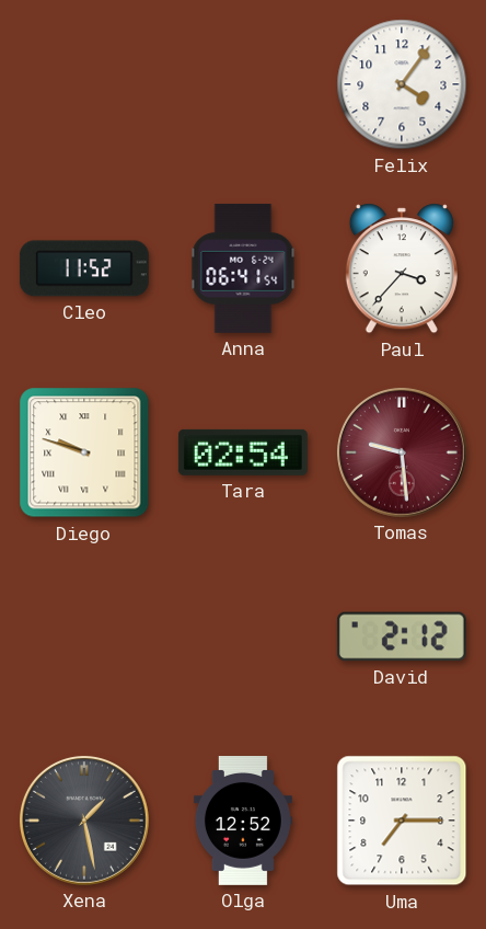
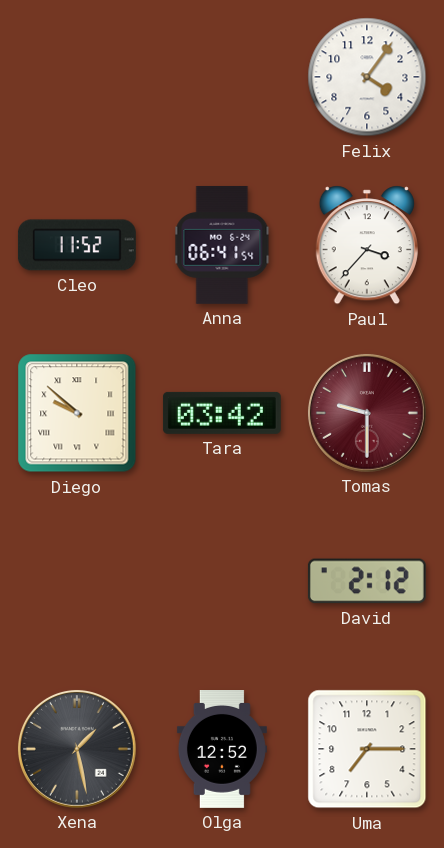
Diego: 9:48 -> 9:52 (77, 413)
Tara: 02:54 -> 03:42 (222, 413)
Tomas: 9:29 -> 9:30 (367, 413)
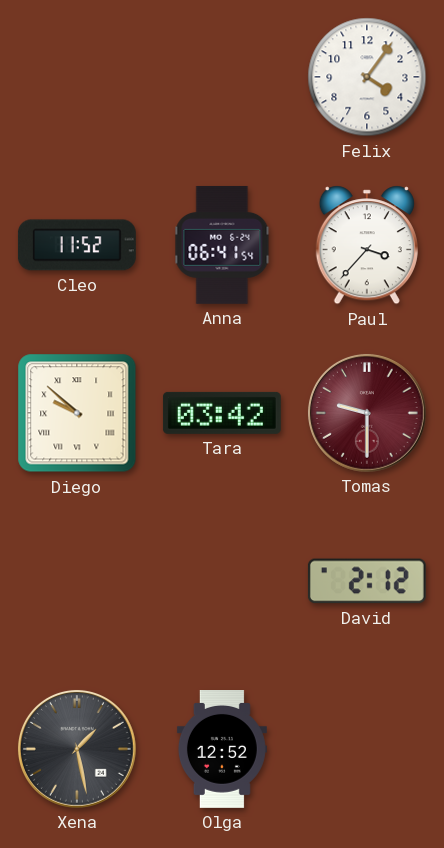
Uma: 7:15 -> none (367, 749)
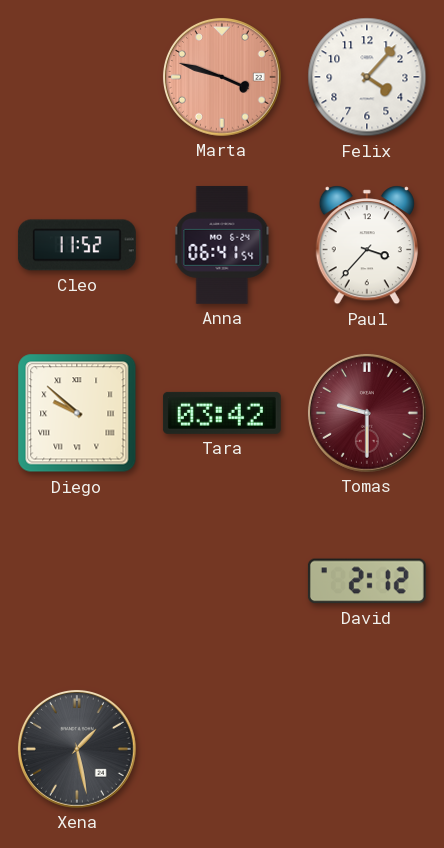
Marta: none -> 3:48 (222, 77)
Felix: 4:06 -> 4:07 (367, 77)
Olga: 12:52 -> none (222, 750)
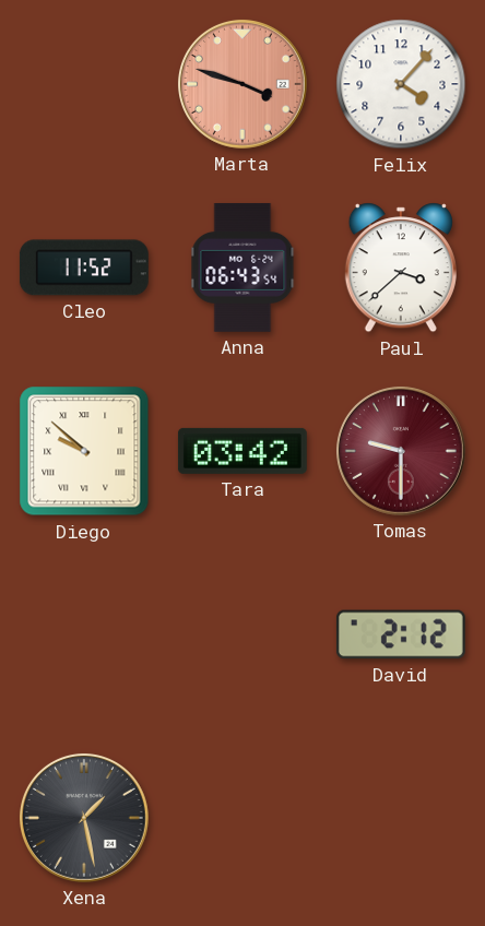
Anna: 06:41 -> 06:43 (242, 268)
Paul: 3:37 -> 3:38 (401, 268)
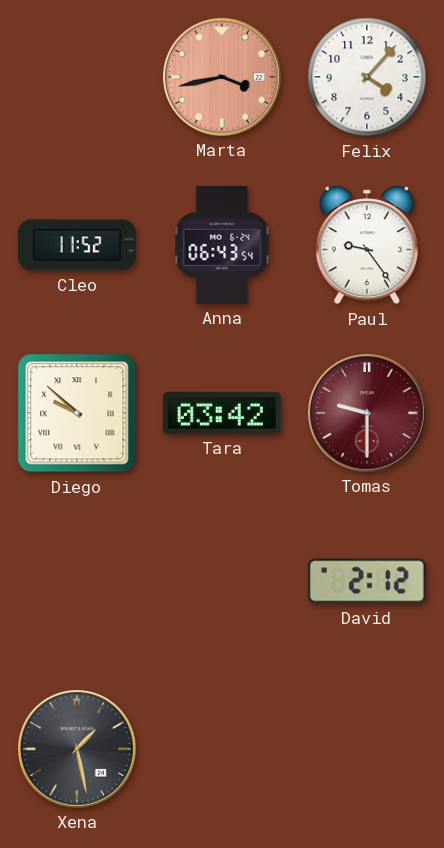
Marta: 3:48 -> 3:43 (222, 77)
Paul: 3:38 -> 9:24 (367, 245)
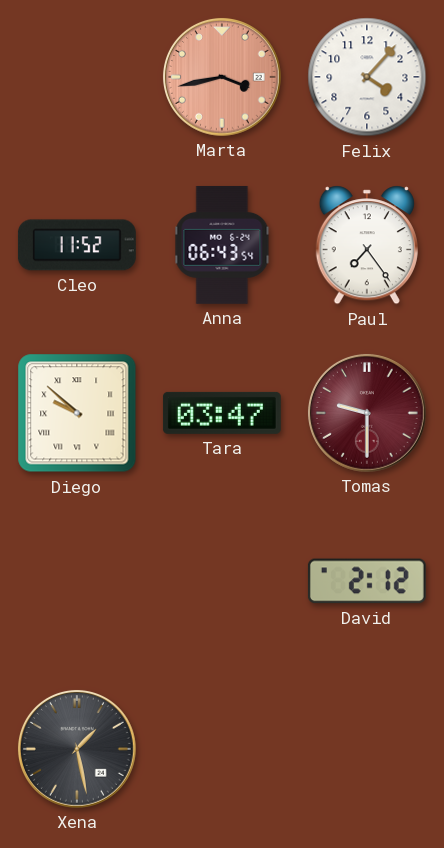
Paul: 9:24 -> 7:24 (367, 245)
Tara: 03:42 -> 03:47 (222, 413)
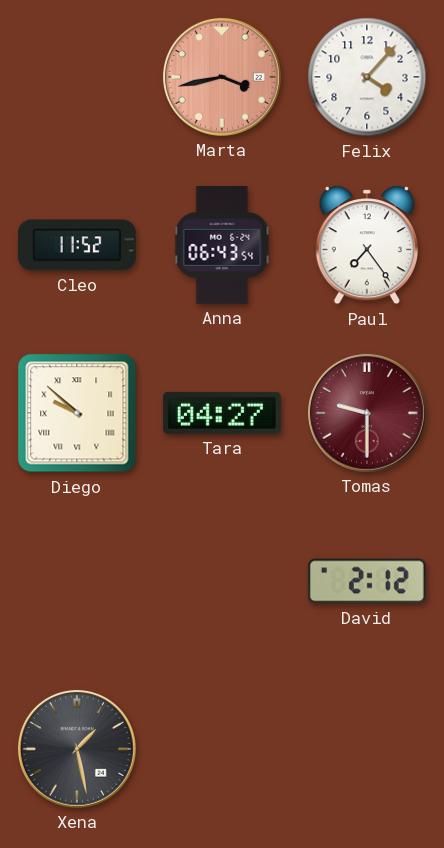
Tara: 03:47 -> 04:27 (222, 413)
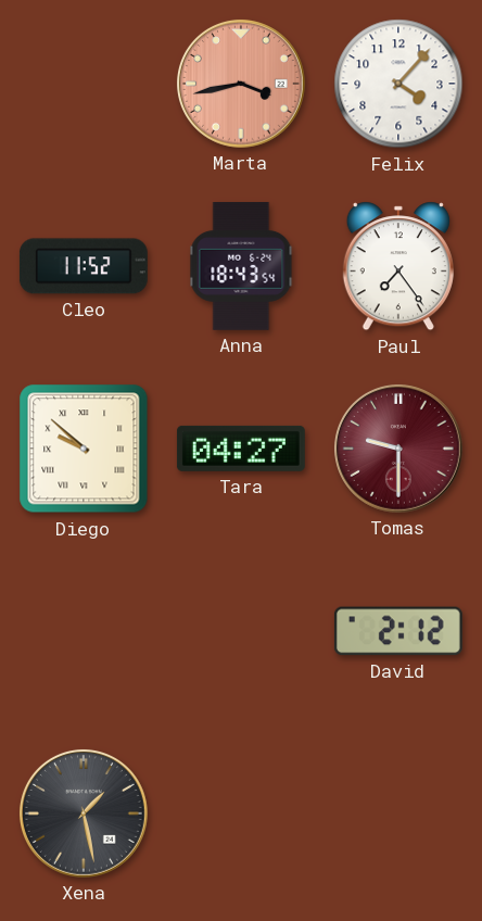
Anna: 06:43 -> 18:43 (241, 266)
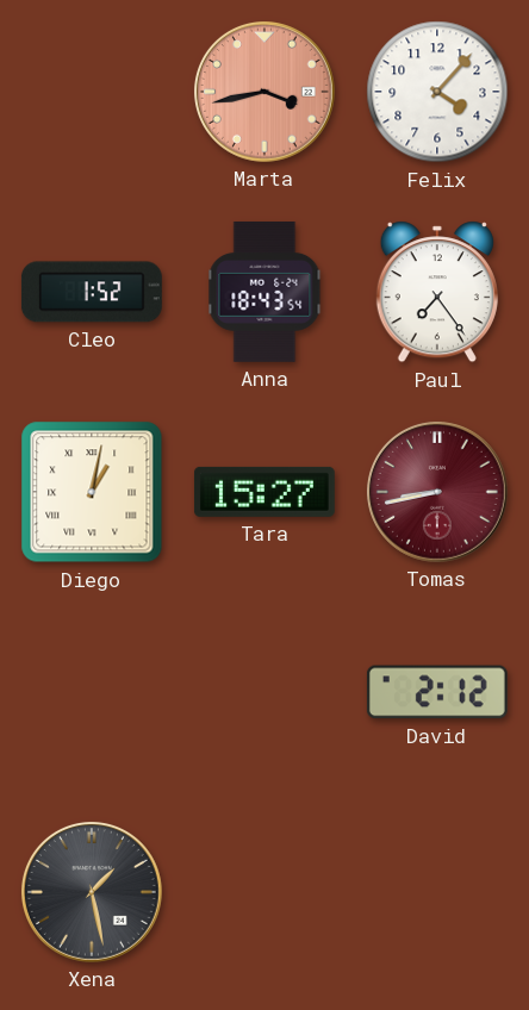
Cleo: 11:52 -> 1:52 (92, 292)
Diego: 9:52 -> 1:02 (92, 492)
Tara: 04:27 -> 15:27 (264, 492)
Tomas: 9:30 -> 8:43 (437, 492)
